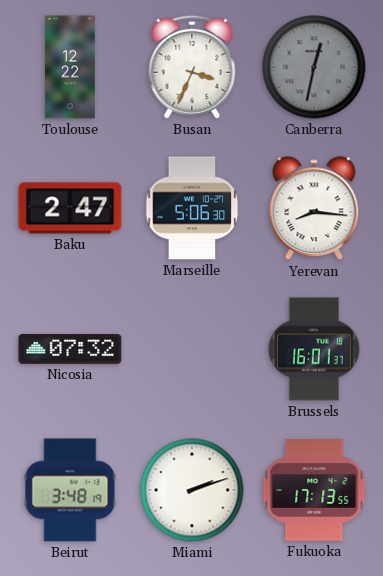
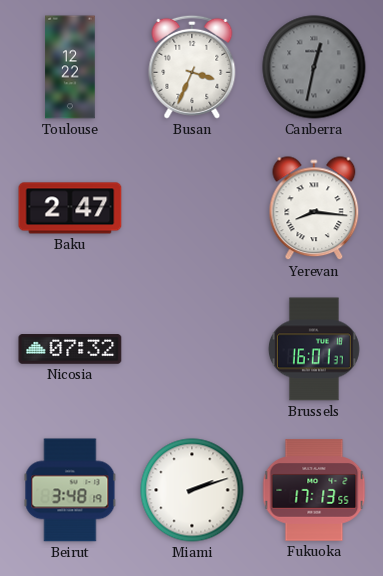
Marseille: 5:06 -> none (192, 208)
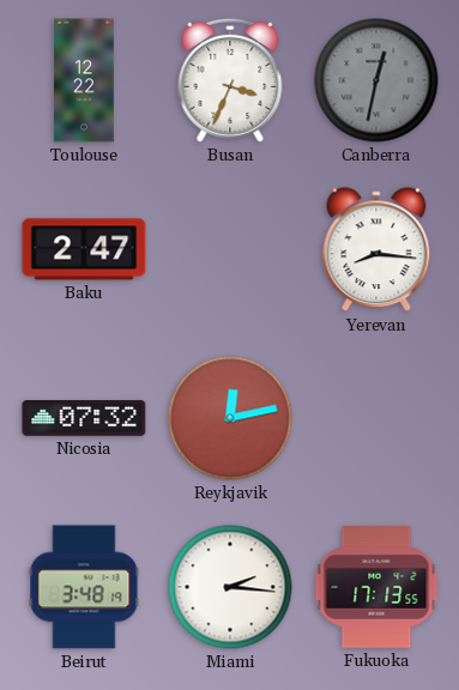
Reykjavik: none -> 12:13 (230, 418)
Brussels: 16:01 -> none (314, 349)
Miami: 2:12 -> 2:16 (230, 587)
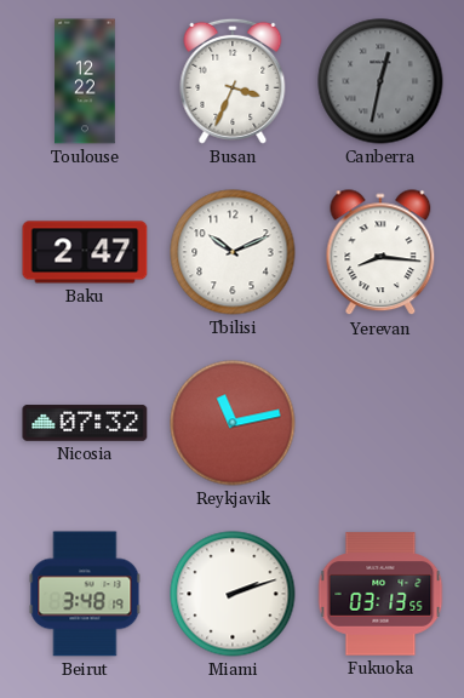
Tbilisi: none -> 10:11 (233, 252)
Reykjavik: 12:13 -> 11:13 (233, 423)
Miami: 2:16 -> 2:12 (233, 594)
Fukuoka: 17:13 -> 03:13 (380, 594)
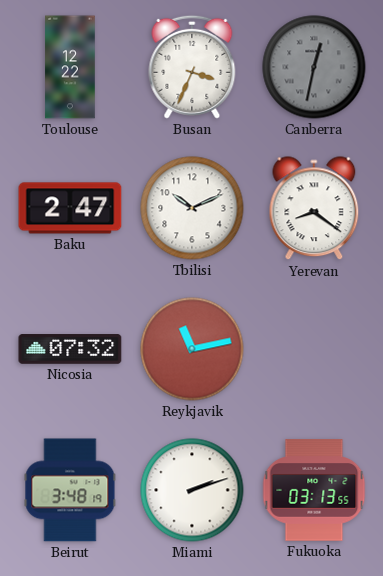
Yerevan: 8:16 -> 8:21 (314, 209)
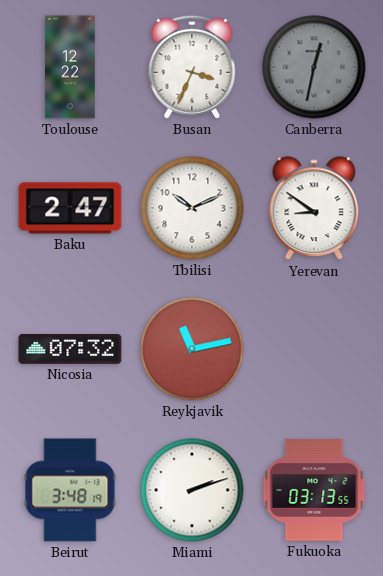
Yerevan: 8:21 -> 8:51 (314, 209)
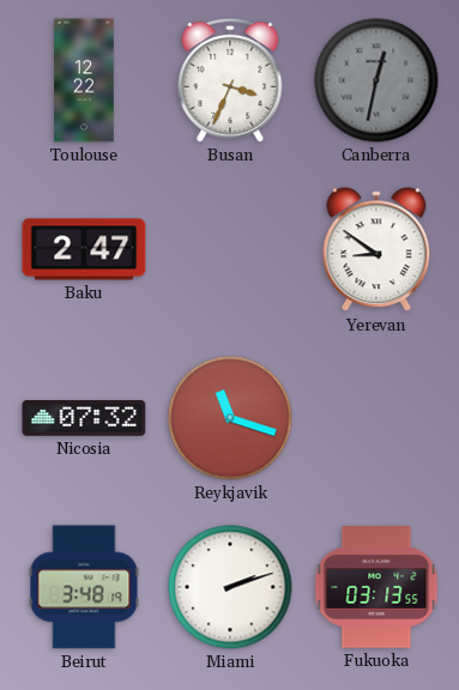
Tbilisi: 10:11 -> none (192, 208)
Reykjavik: 11:13 -> 11:18 (230, 418)
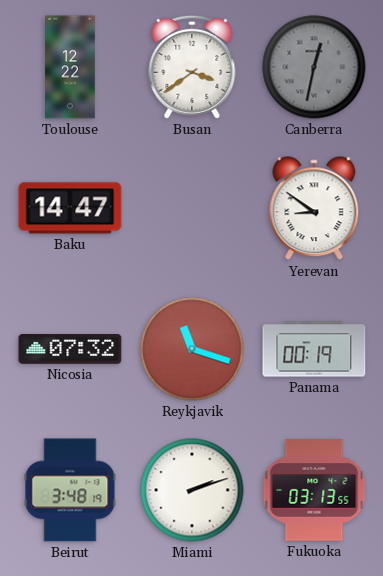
Busan: 3:34 -> 3:39 (192, 67)
Baku: 2:47 -> 14:47 (70, 208)
Panama: none -> 00:19 (314, 349)
